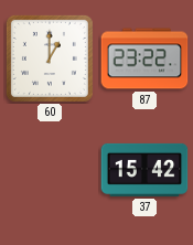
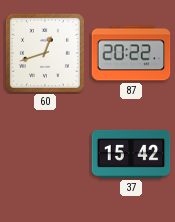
60: 1:00 -> 12:42 (45, 53)
87: 23:22 -> 20:22 (131, 53)
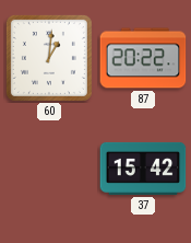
60: 12:42 -> 1:01 (49, 58)
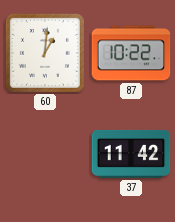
87: 20:22 -> 10:22 (131, 53)
37: 15:42 -> 11:42 (131, 154)
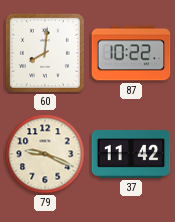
60: 1:01 -> 8:01 (45, 53)
79: none -> 9:19 (45, 154)
